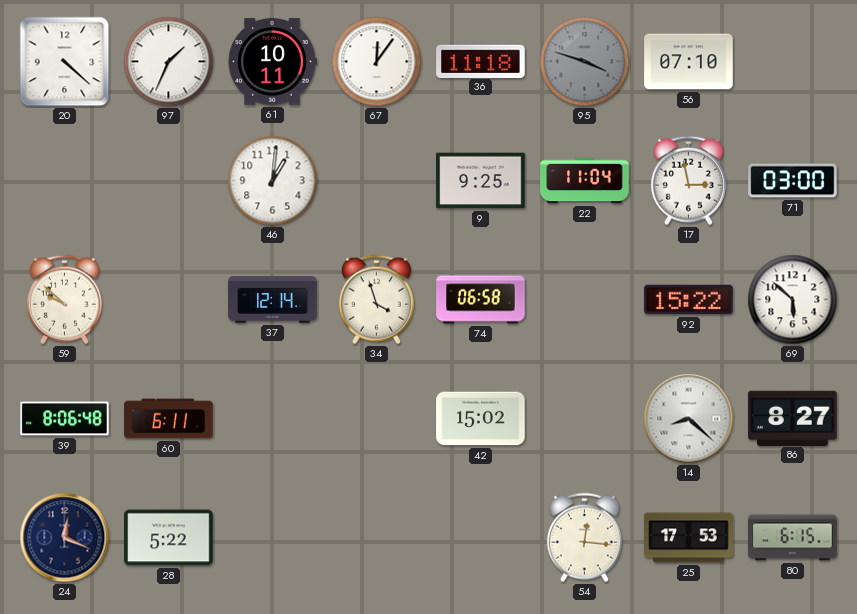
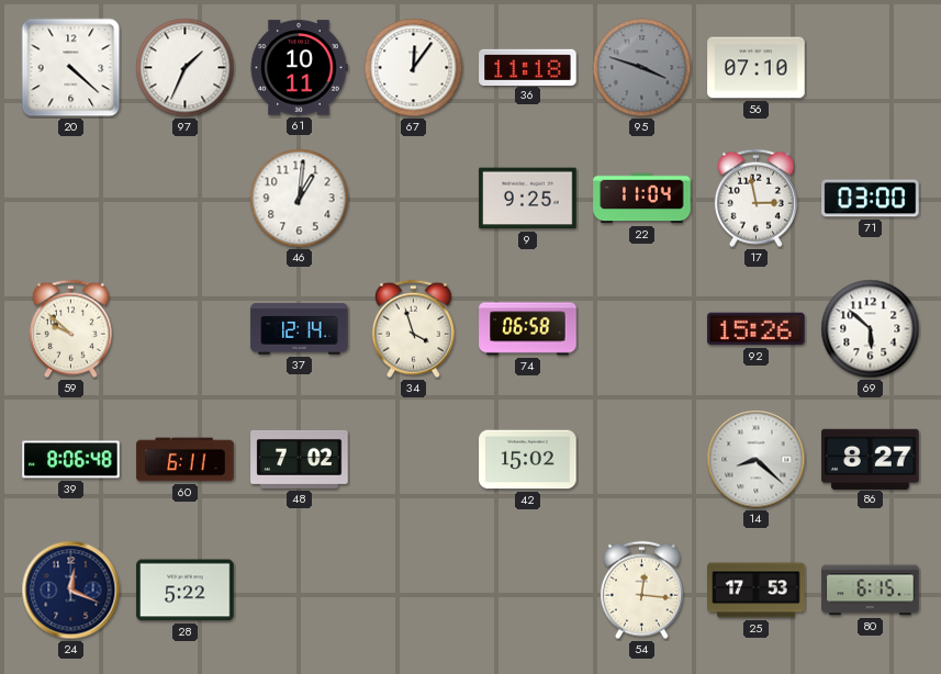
92: 15:22 -> 15:26 (757, 329)
48: none -> 7:02 (300, 459)
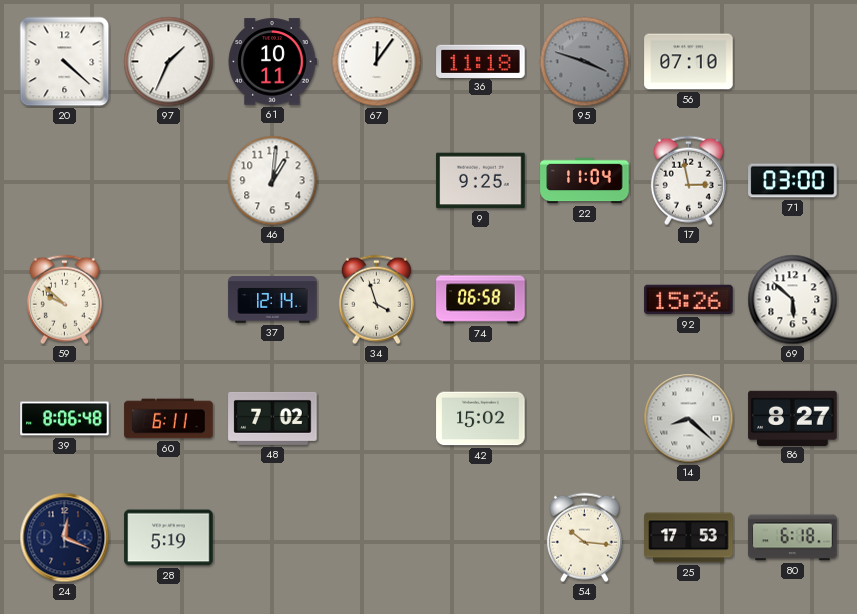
28: 5:22 -> 5:19 (169, 538)
54: 12:16 -> 10:16 (584, 538)
80: 6:15 -> 6:18 (793, 538)
